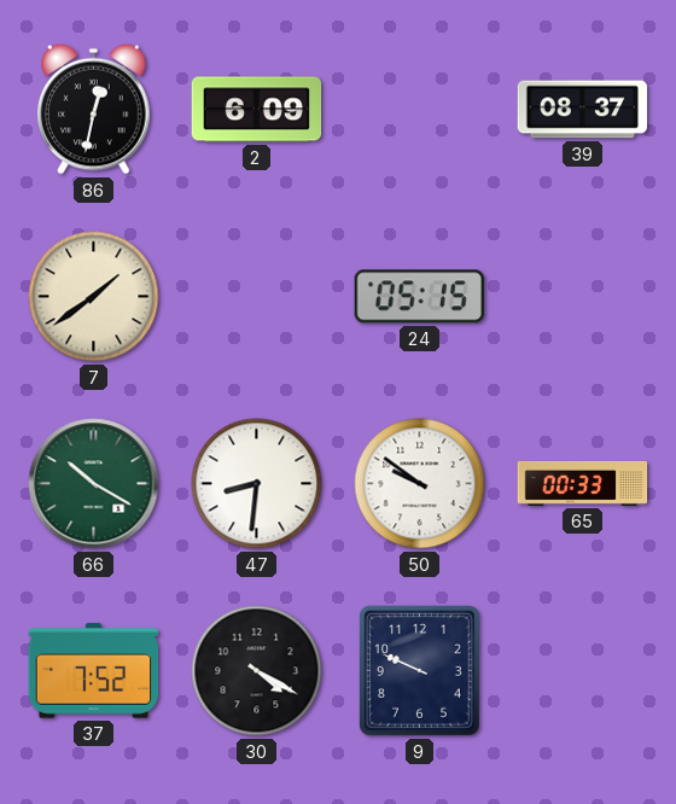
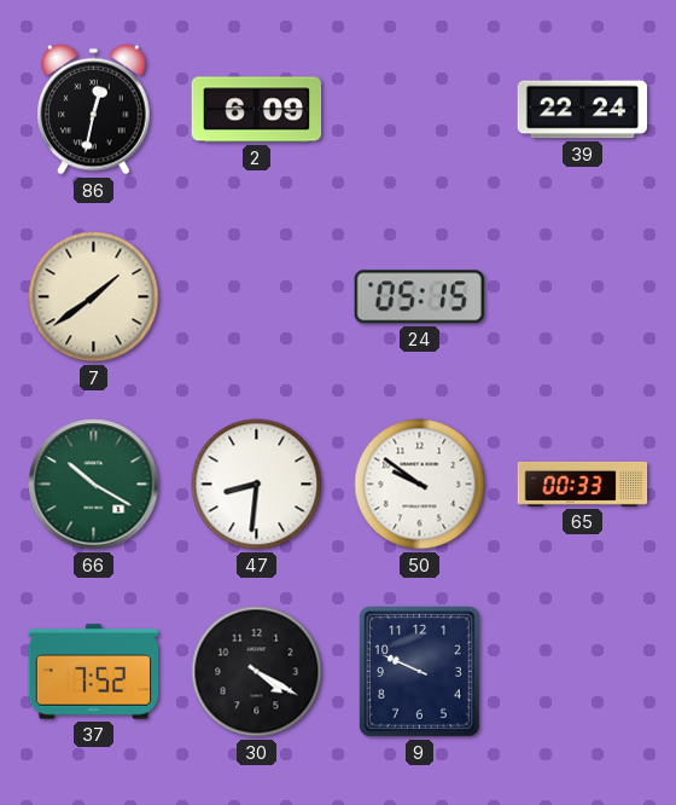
39: 08:37 -> 22:24 (583, 110)
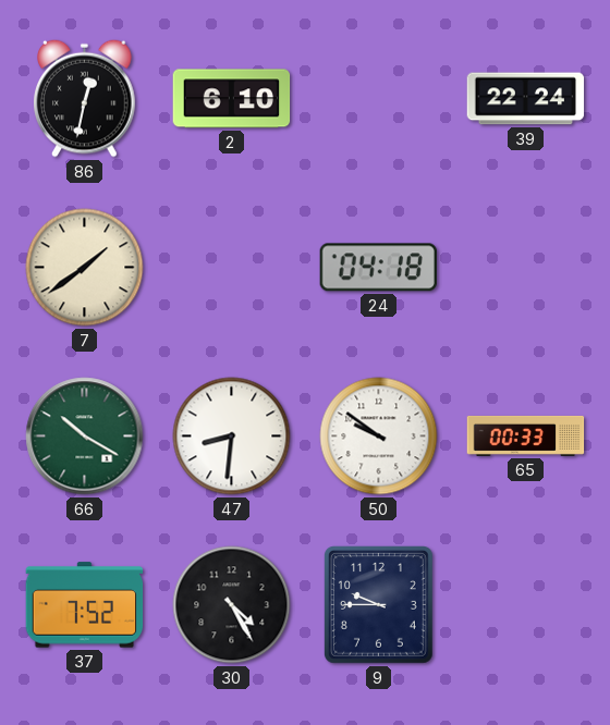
2: 6:09 -> 6:10 (232, 99)
24: 05:15 -> 04:18 (378, 268)
30: 4:20 -> 4:25 (232, 605)
9: 9:49 -> 9:45 (378, 605)
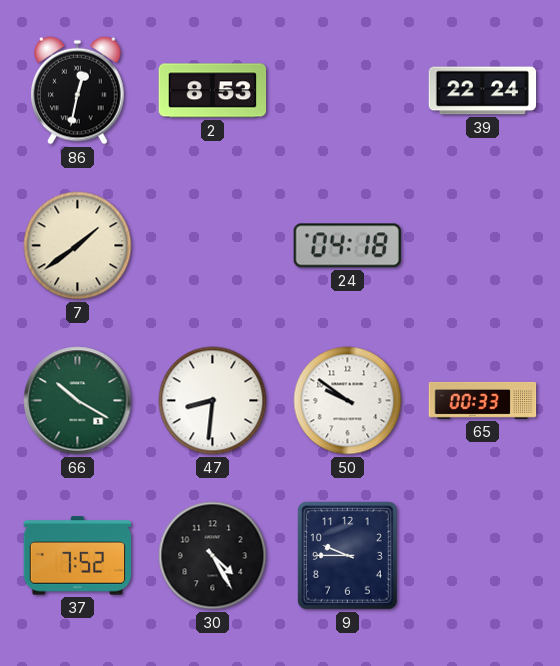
2: 6:10 -> 8:53 (213, 91)
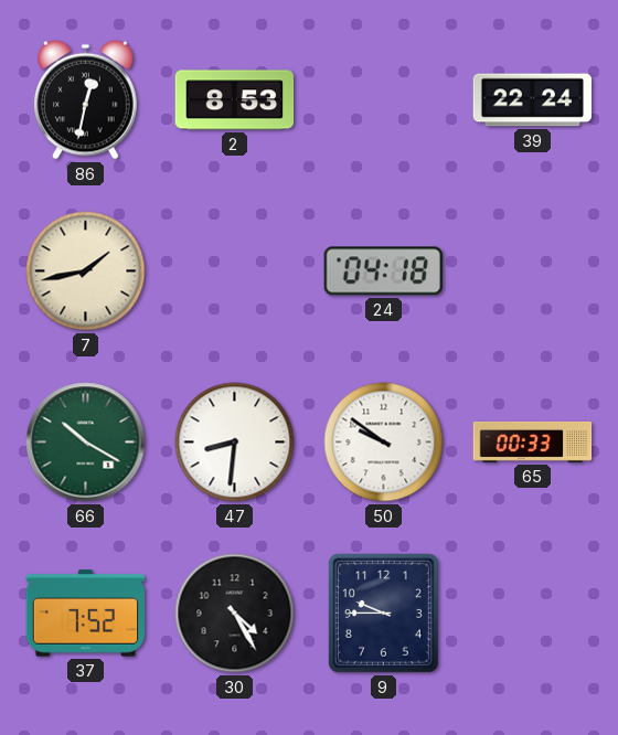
7: 1:39 -> 1:43 (86, 271)
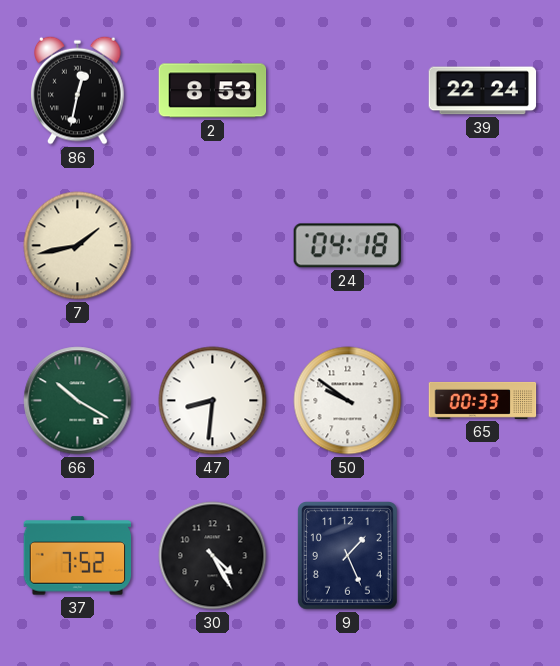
9: 9:45 -> 1:26 (347, 556)
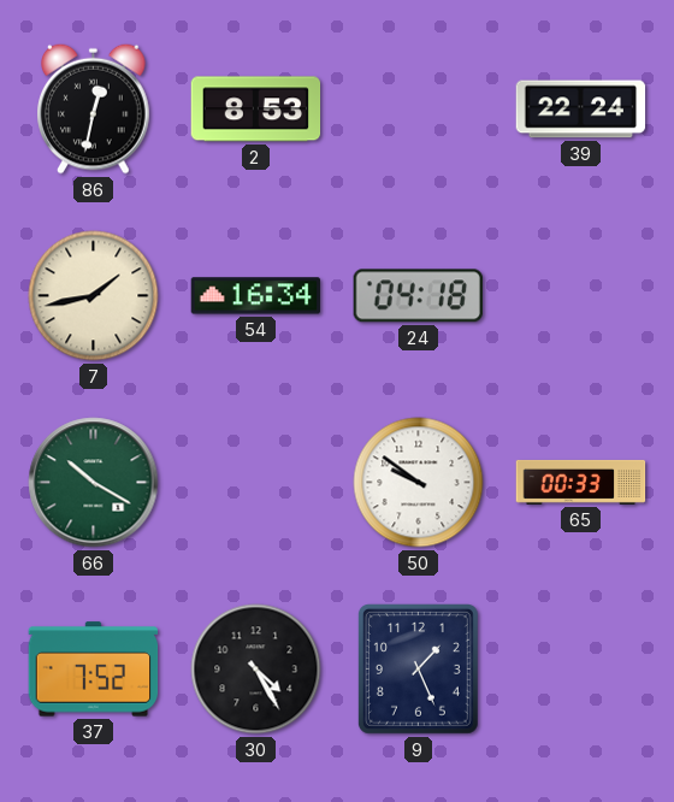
54: none -> 16:34 (256, 296)
47: 8:31 -> none (213, 401)
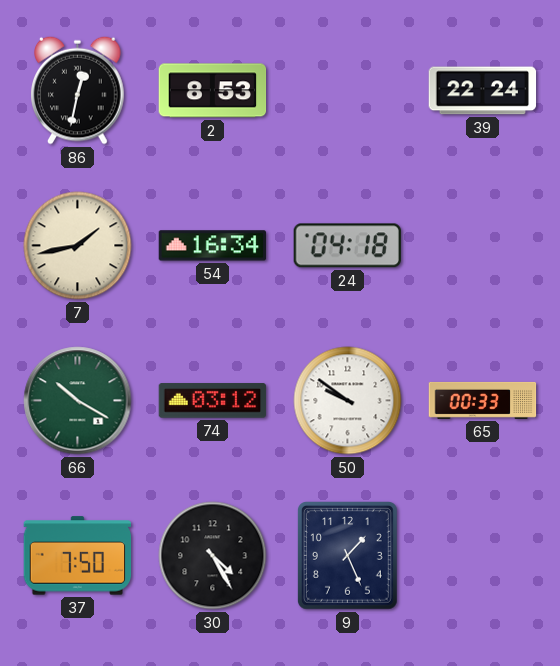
74: none -> 03:12 (213, 401)
37: 7:52 -> 7:50 (78, 556)
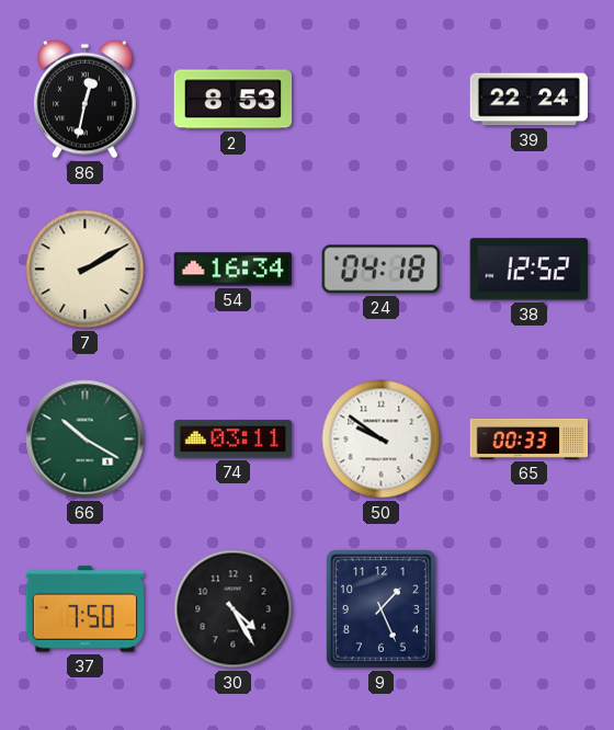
7: 1:43 -> 2:10 (86, 270)
38: none -> 12:52 (528, 270)
74: 03:12 -> 03:11 (234, 440)
